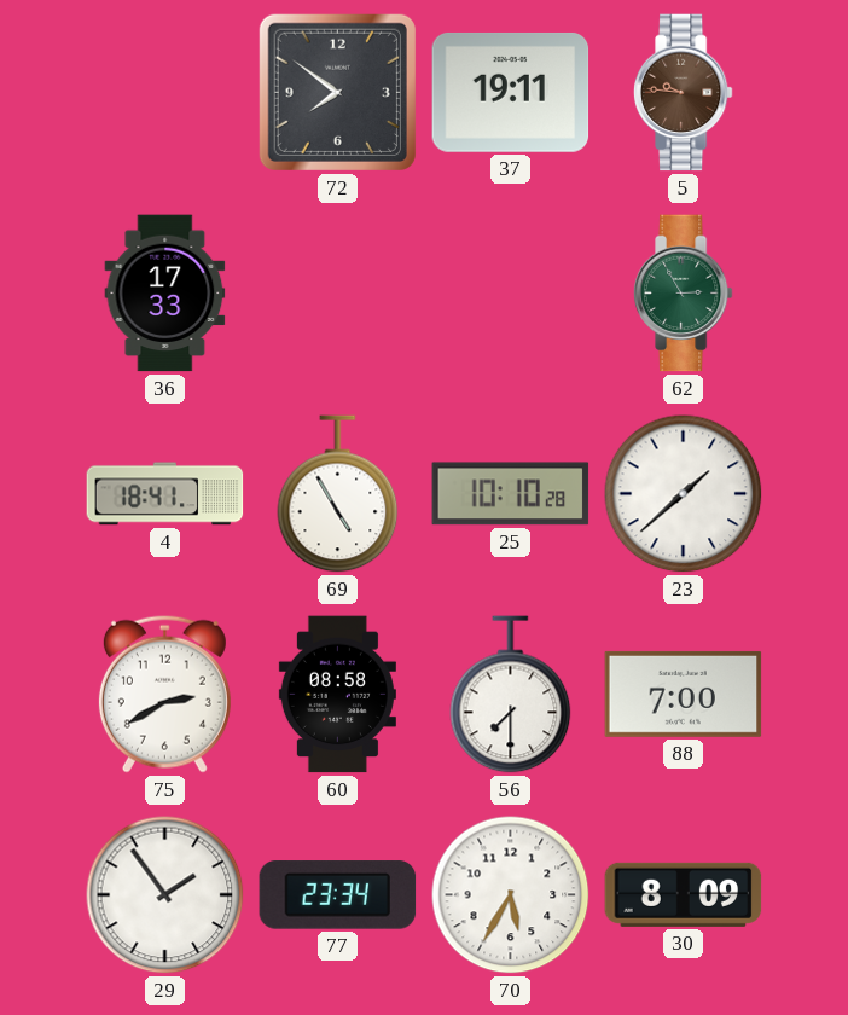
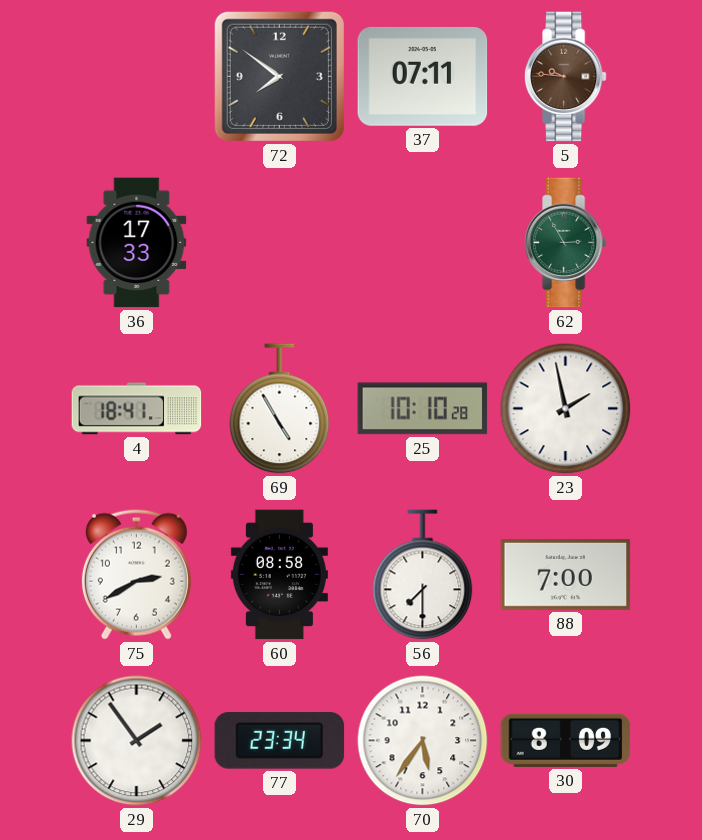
37: 19:11 -> 07:11 (423, 76)
23: 1:38 -> 1:58 (566, 409)
70: 5:35 -> 5:36 (423, 741)
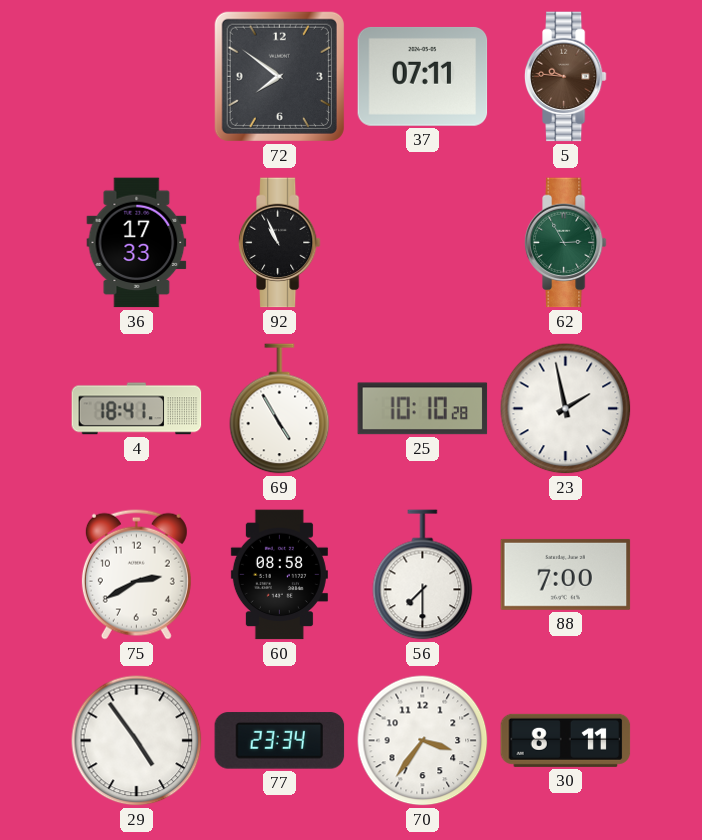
92: none -> 10:56 (279, 243)
29: 1:54 -> 4:54 (137, 741)
70: 5:36 -> 3:36 (423, 741)
30: 8:09 -> 8:11 (566, 740)
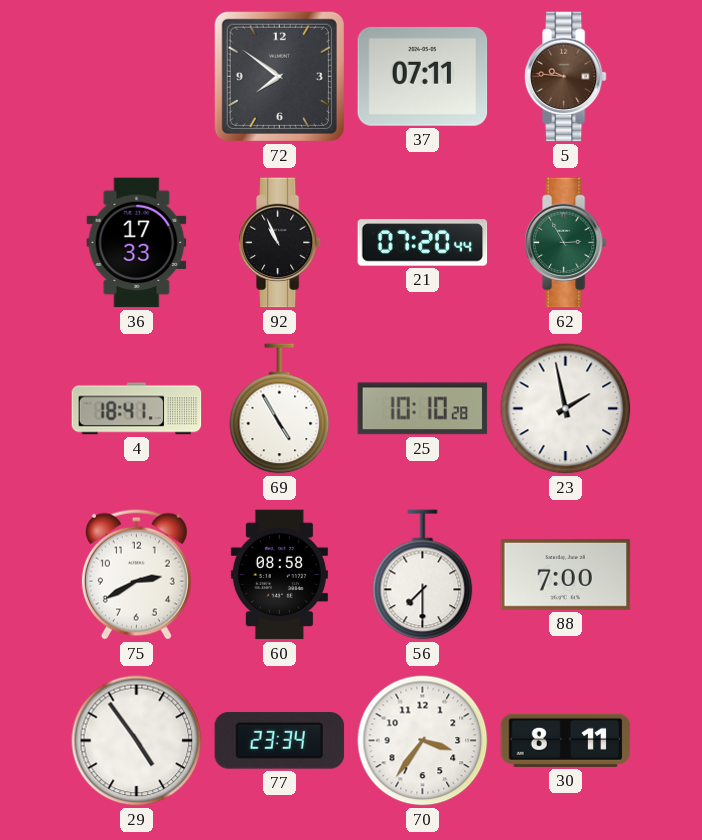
21: none -> 07:20 (423, 243)
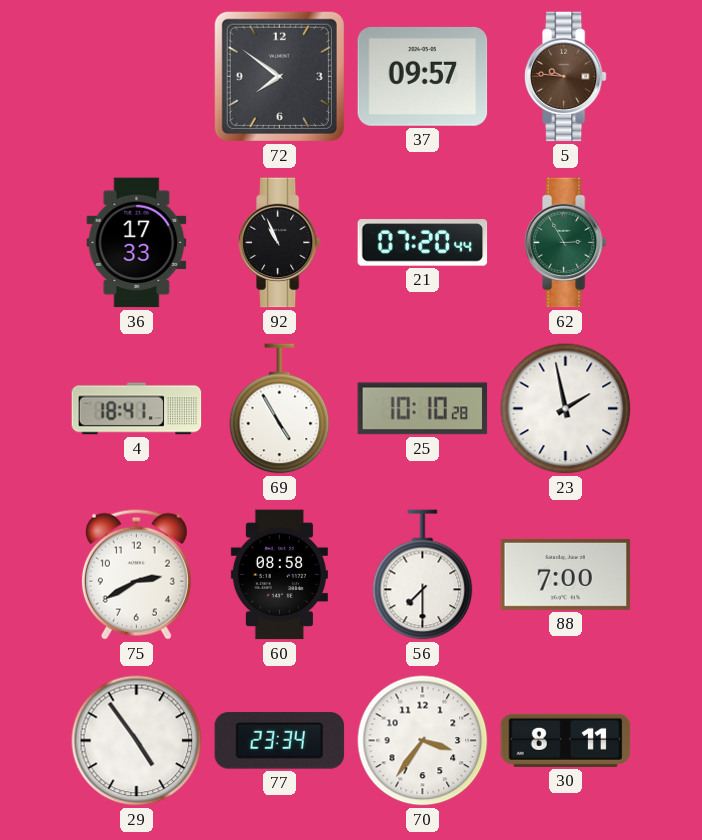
37: 07:11 -> 09:57 (423, 76)
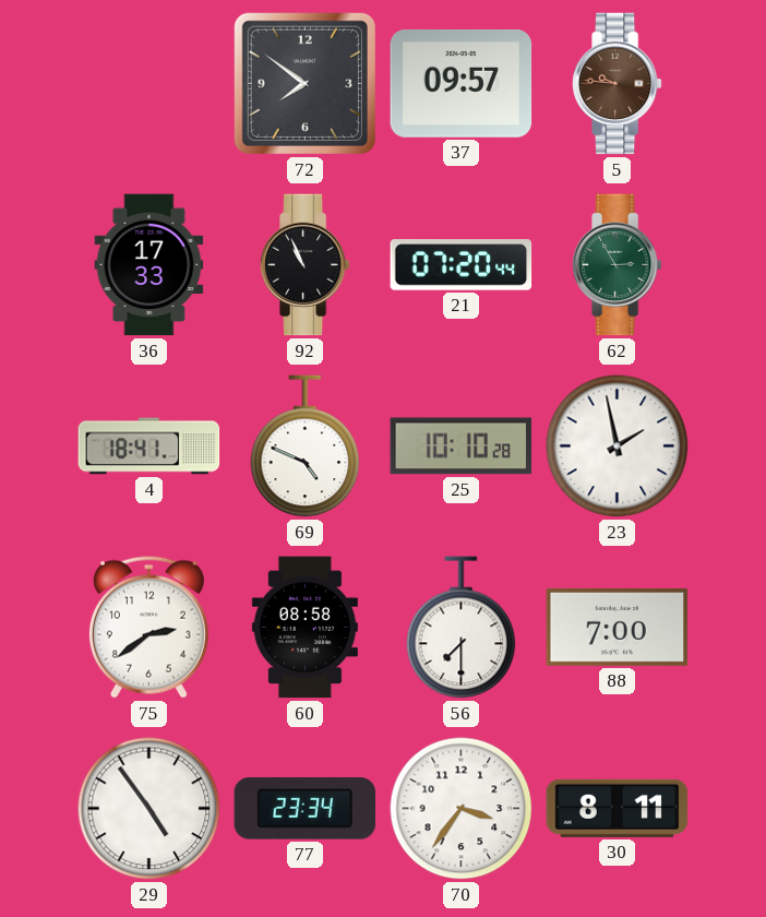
69: 4:55 -> 4:49 (306, 446)
75: 2:40 -> 2:39 (148, 627)
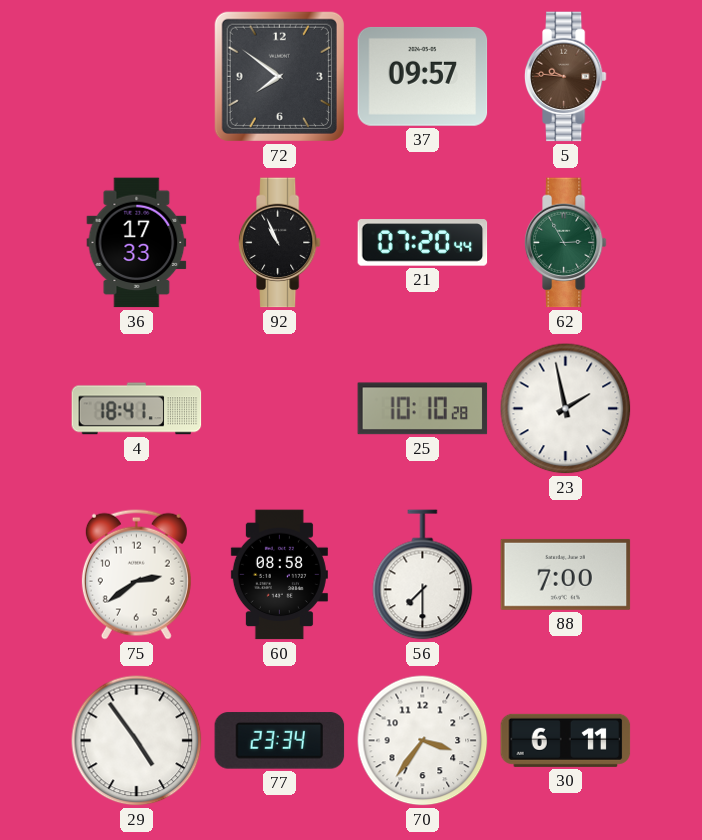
69: 4:49 -> none (306, 446)
30: 8:11 -> 6:11 (566, 740)
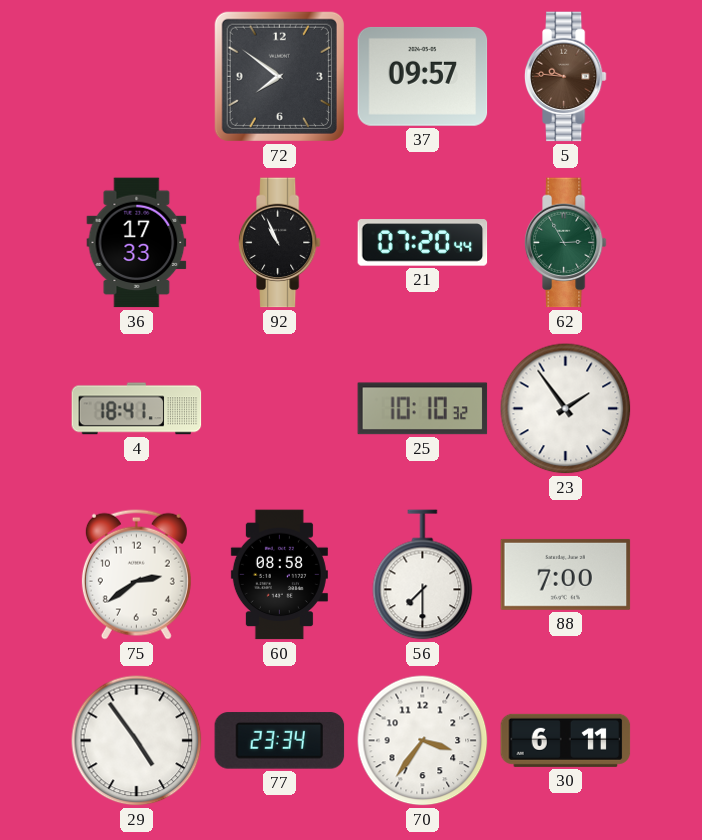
25: 10:10:28 -> 10:10:32 (423, 409)
23: 1:58 -> 1:54 (566, 409)
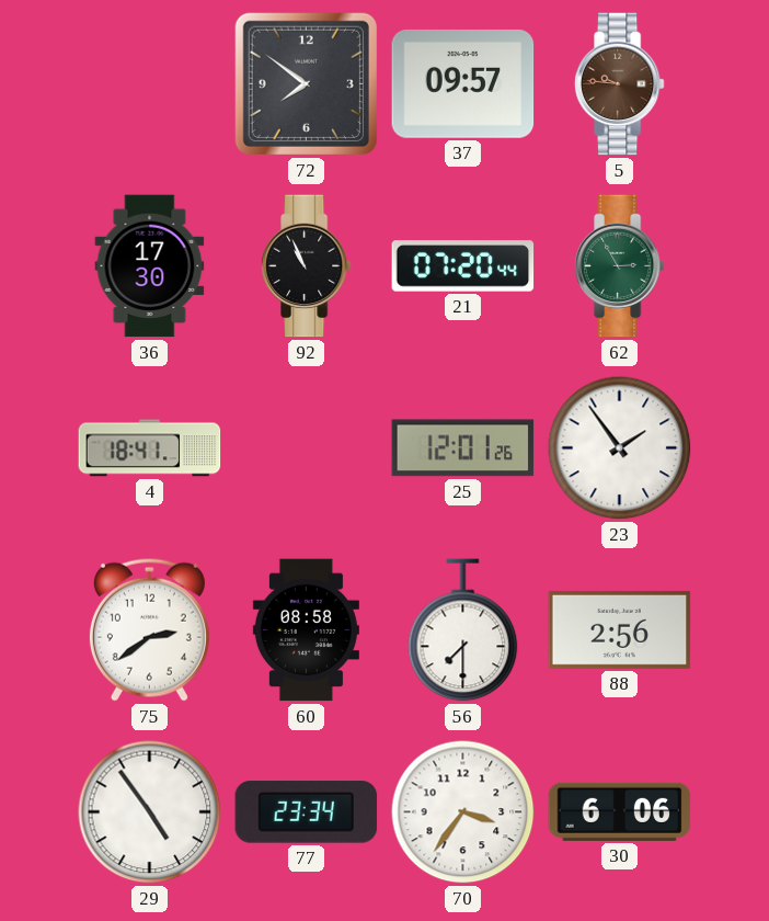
36: 17:33 -> 17:30 (150, 266)
25: 10:10 -> 12:01 (463, 448)
88: 7:00 -> 2:56 (620, 629)
30: 6:11 -> 6:06 (620, 811)
